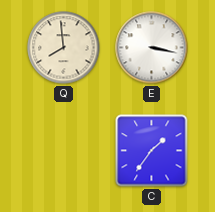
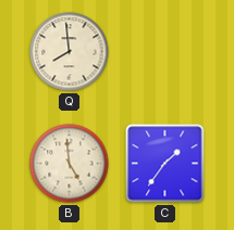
E: 3:17 -> none (152, 48)
B: none -> 4:59 (70, 164)
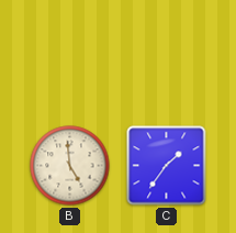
Q: 7:59 -> none (70, 52)
